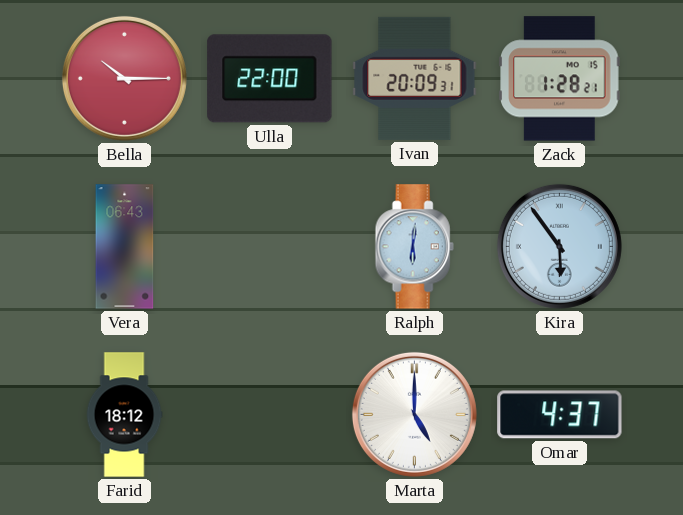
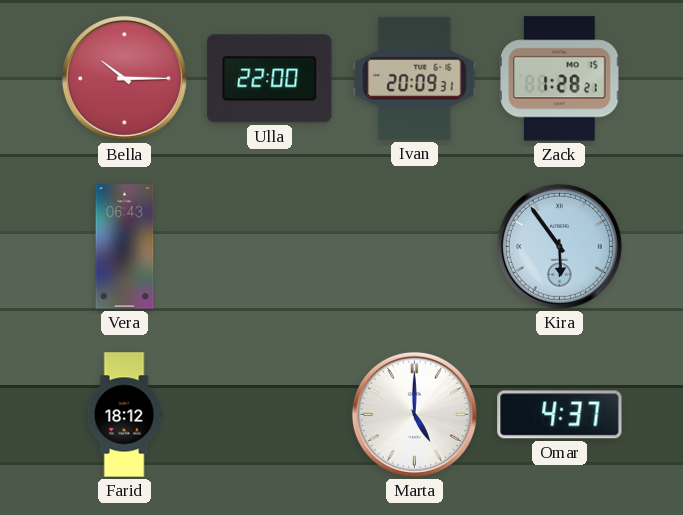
Ralph: 6:01 -> none (414, 247)
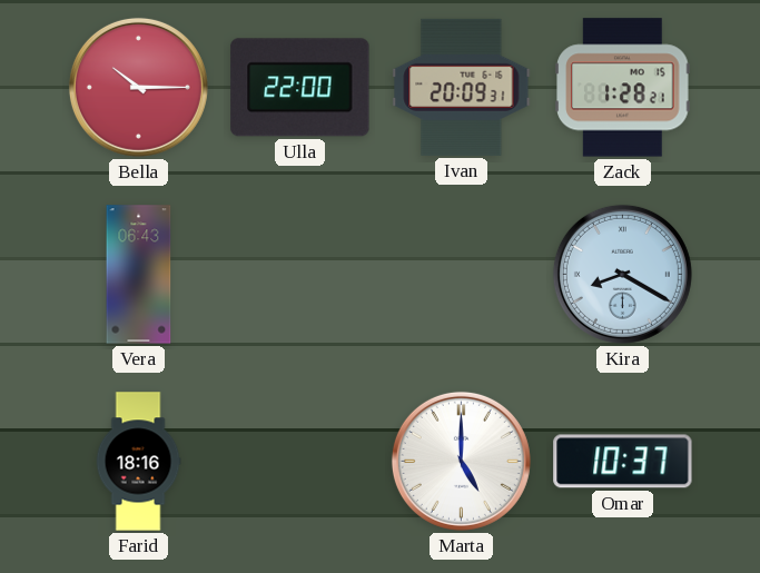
Kira: 5:54 -> 8:20 (622, 274)
Farid: 18:12 -> 18:16 (138, 462)
Omar: 4:37 -> 10:37 (623, 462)
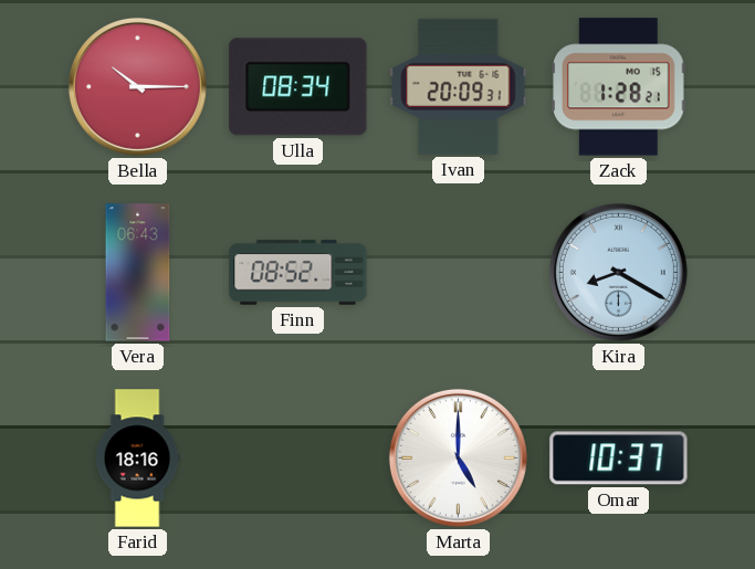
Ulla: 22:00 -> 08:34 (298, 87)
Finn: none -> 08:52 (298, 273)
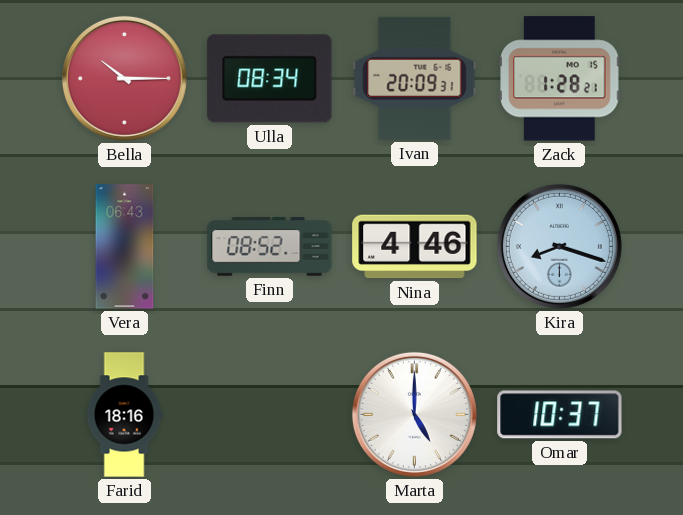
Nina: none -> 4:46 (415, 247)
Kira: 8:20 -> 8:18 (559, 246)
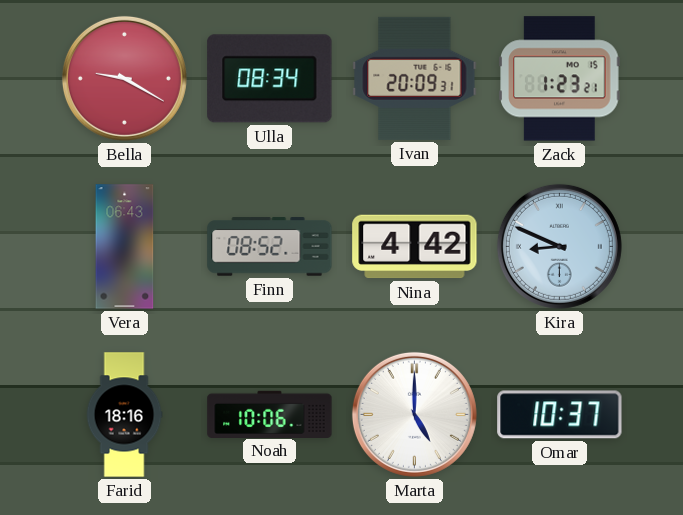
Bella: 10:15 -> 9:20 (124, 78)
Zack: 1:28 -> 1:23 (560, 79)
Nina: 4:46 -> 4:42 (415, 247)
Kira: 8:18 -> 8:49 (559, 246)
Noah: none -> 10:06 (270, 414)
